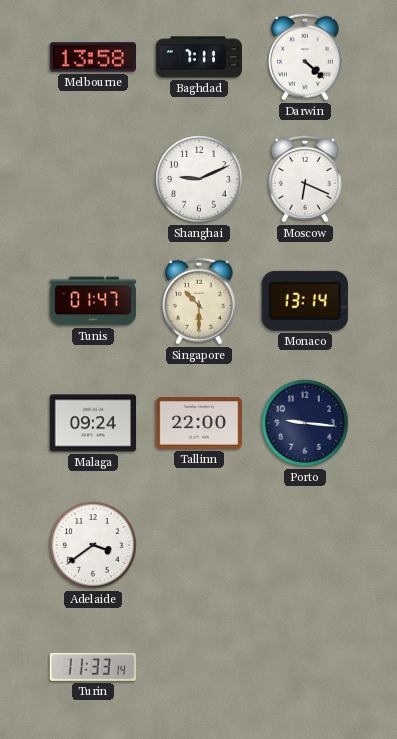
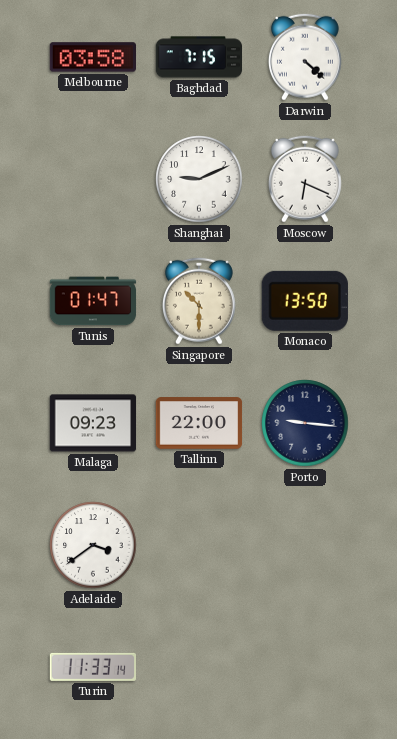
Melbourne: 13:58 -> 03:58 (92, 57)
Baghdad: 7:11 -> 7:15 (199, 57)
Monaco: 13:14 -> 13:50 (305, 301)
Malaga: 09:24 -> 09:23 (93, 423)
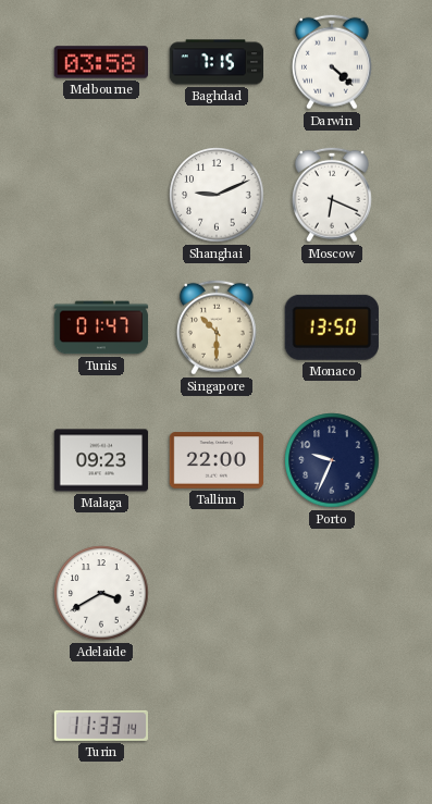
Porto: 9:16 -> 9:34 (332, 460)
Adelaide: 3:39 -> 3:40 (101, 593)
